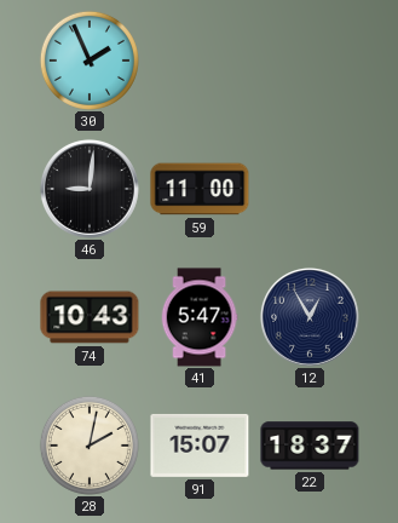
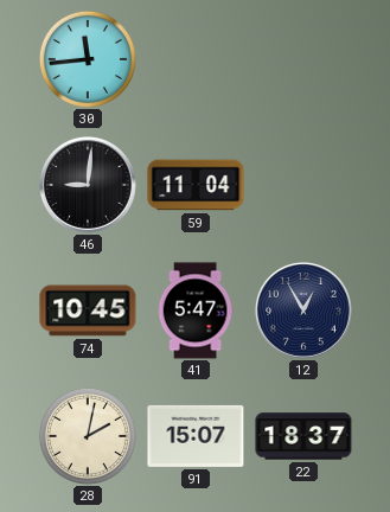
30: 1:56 -> 11:44 (88, 59)
59: 11:00 -> 11:04 (196, 185)
74: 10:43 -> 10:45 (88, 311)
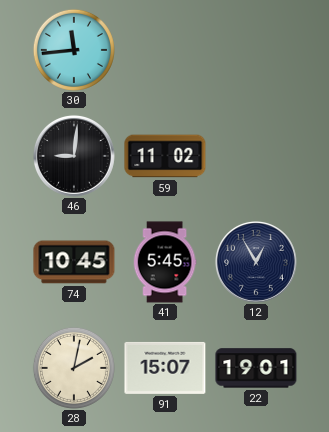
59: 11:04 -> 11:02 (165, 156)
41: 5:47 -> 5:45 (165, 262)
22: 18:37 -> 19:01 (256, 368)
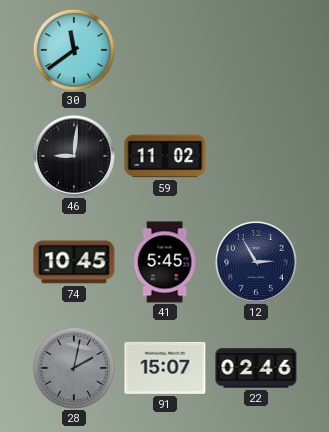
30: 11:44 -> 11:39 (74, 50)
12: 12:55 -> 2:55 (256, 262)
28 dial: cream -> grey (74, 368)
22: 19:01 -> 02:46 (256, 368)
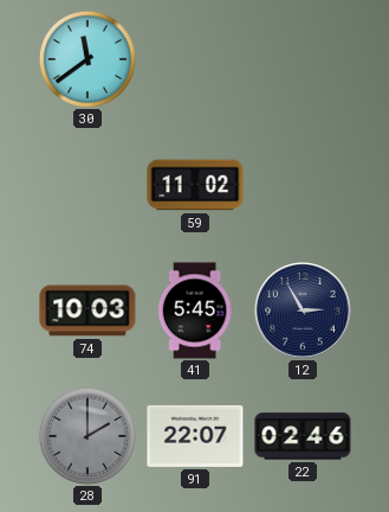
46: 9:01 -> none (74, 156)
74: 10:45 -> 10:03 (87, 311)
28: 2:02 -> 2:00 (87, 436)
91: 15:07 -> 22:07 (195, 436)
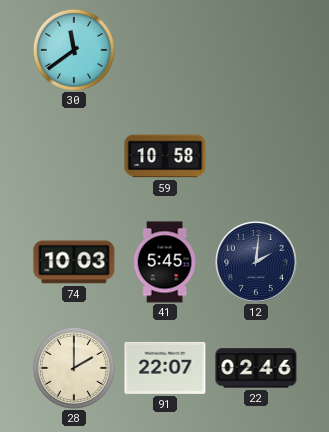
59: 11:02 -> 10:58 (165, 156)
12: 2:55 -> 2:01 (256, 262)
28 dial: grey -> cream (74, 368)
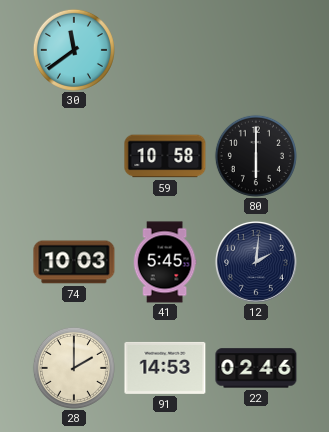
80: none -> 6:00 (256, 156)
91: 22:07 -> 14:53 (165, 368)
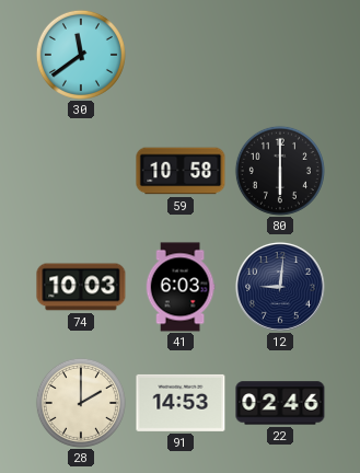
41: 5:45 -> 6:03 (181, 287)
12: 2:01 -> 9:01 (280, 287)
